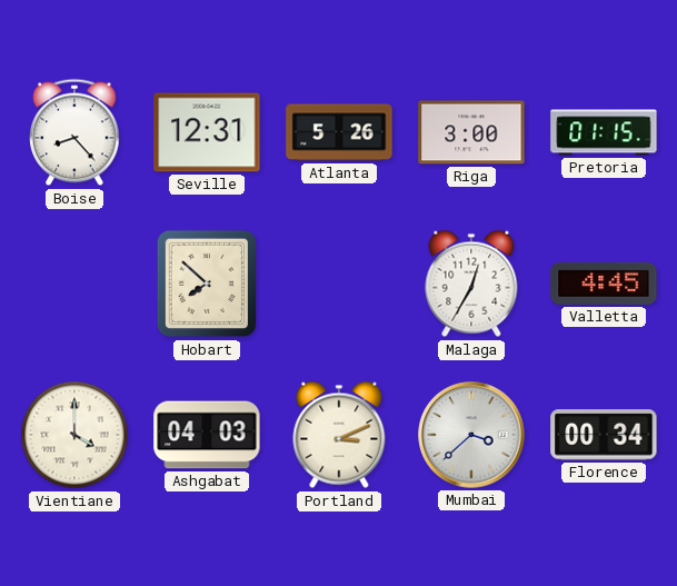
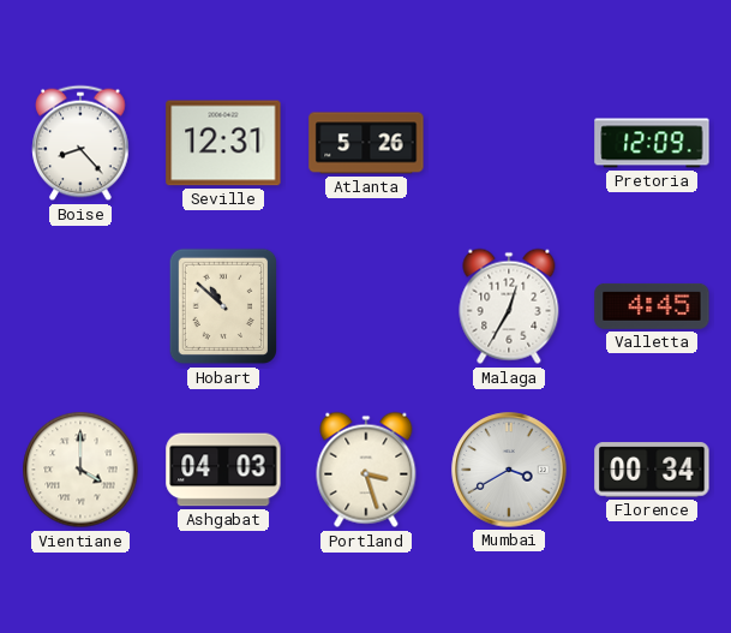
Riga: 3:00 -> none (471, 132)
Pretoria: 01:15 -> 12:09 (652, 143)
Hobart: 7:52 -> 10:52 (223, 306)
Portland: 3:11 -> 3:27 (366, 470)
Mumbai: 3:38 -> 3:40 (509, 470)
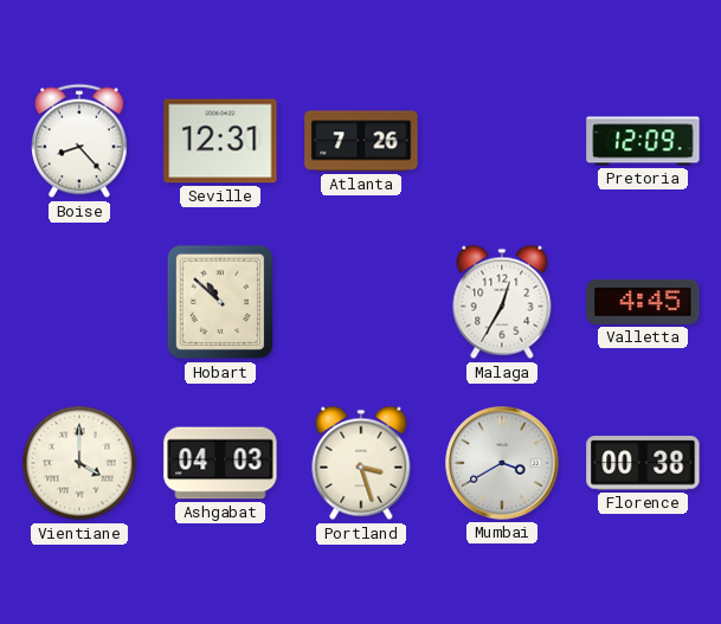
Atlanta: 5:26 -> 7:26 (361, 141)
Florence: 00:34 -> 00:38 (643, 463)
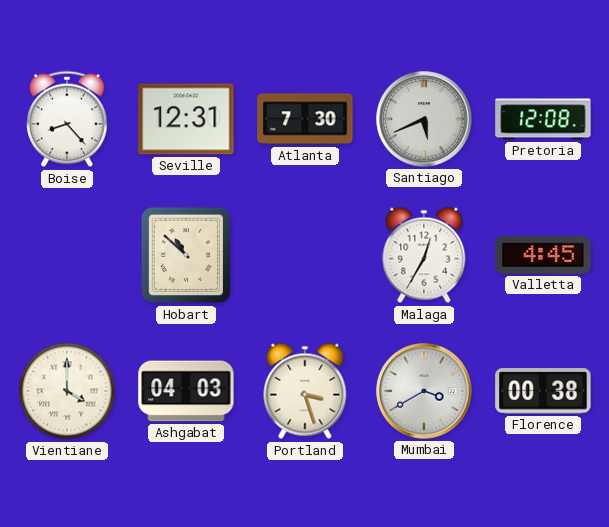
Atlanta: 7:26 -> 7:30 (305, 119)
Santiago: none -> 5:41 (424, 119)
Pretoria: 12:09 -> 12:08 (543, 119)
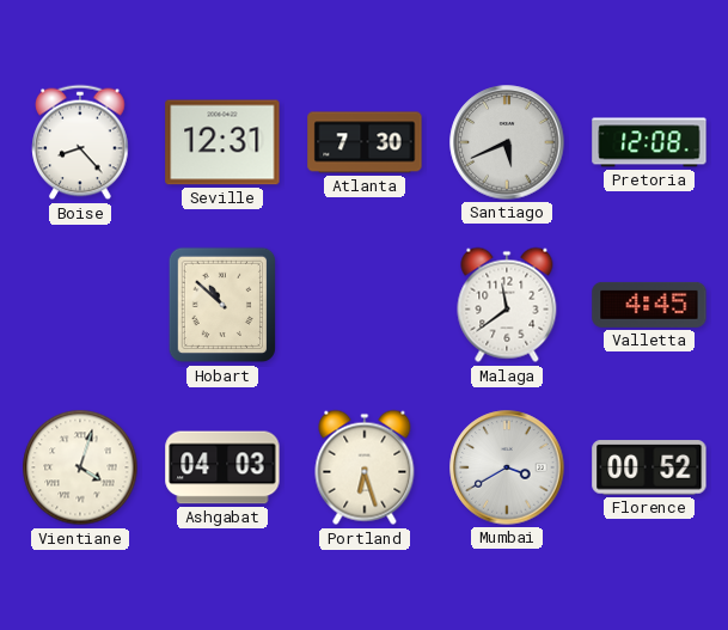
Malaga: 12:35 -> 11:39 (507, 305)
Vientiane: 4:00 -> 4:03 (80, 467)
Portland: 3:27 -> 6:27 (365, 467)
Florence: 00:38 -> 00:52 (649, 467)
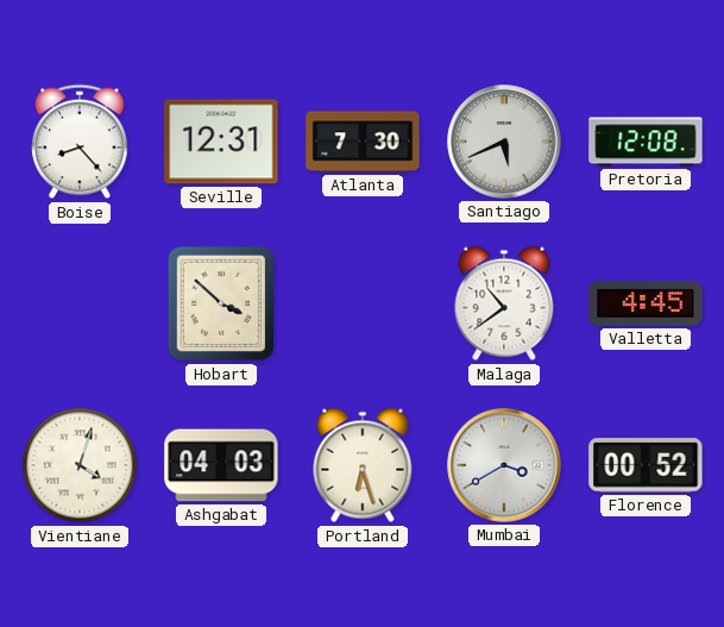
Hobart: 10:52 -> 3:52 (221, 303)
Malaga: 11:39 -> 10:39 (504, 303)
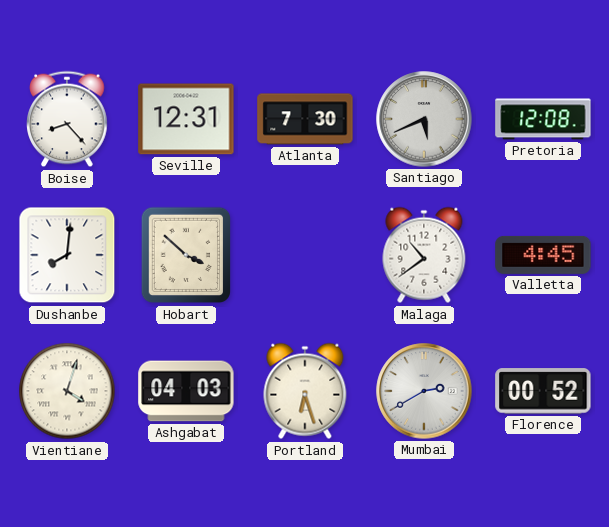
Dushanbe: none -> 8:01 (67, 255)
Mumbai: 3:40 -> 2:40 (424, 391)
